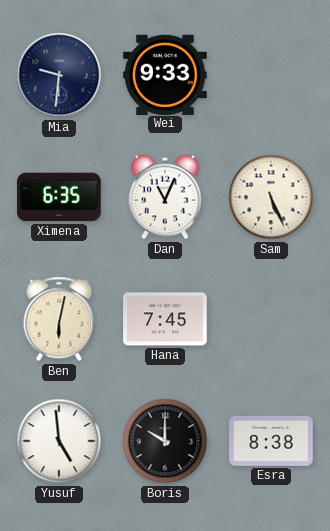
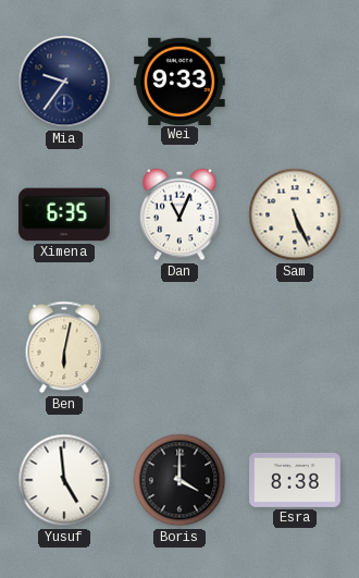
Mia: 9:31 -> 9:36 (64, 82)
Hana: 7:45 -> none (165, 319)
Boris: 10:00 -> 4:00 (179, 480)
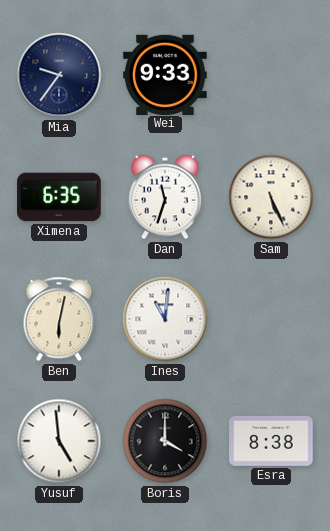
Dan: 11:04 -> 11:33 (166, 197)
Ines: none -> 11:01 (165, 319)
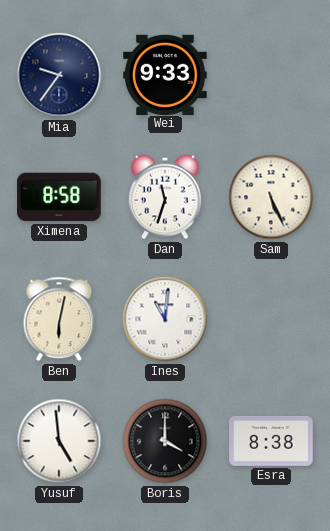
Ximena: 6:35 -> 8:58 (59, 197)
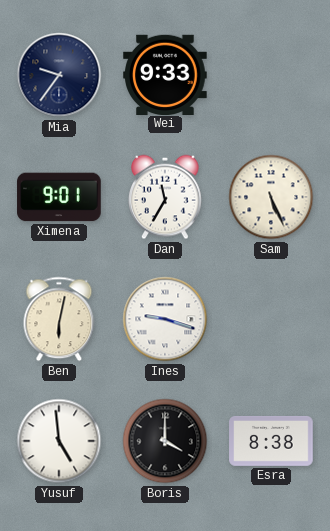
Ximena: 8:58 -> 9:01 (59, 197)
Dan: 11:33 -> 11:35 (166, 197)
Ines: 11:01 -> 9:18 (165, 319)
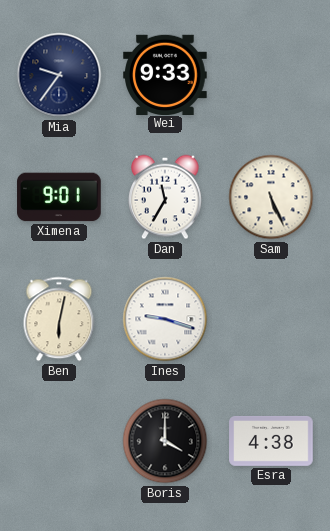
Yusuf: 4:59 -> none (59, 441)
Esra: 8:38 -> 4:38 (271, 441)
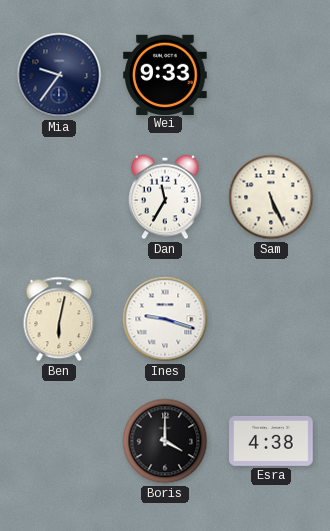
Ximena: 9:01 -> none (59, 197)
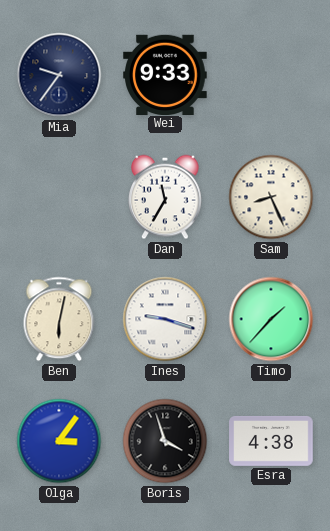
Sam: 5:26 -> 8:26 (271, 197)
Timo: none -> 1:37 (271, 319)
Olga: none -> 3:06 (59, 441)
Boris: 4:00 -> 3:57 (165, 441)
